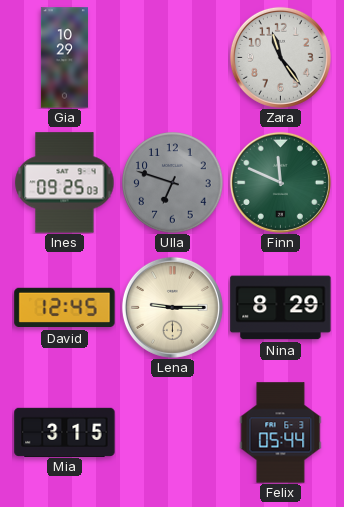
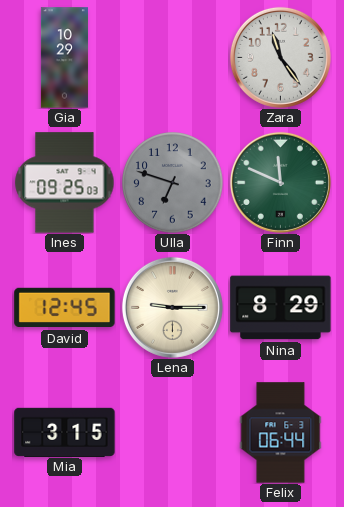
Felix: 05:44 -> 06:44 (281, 433)
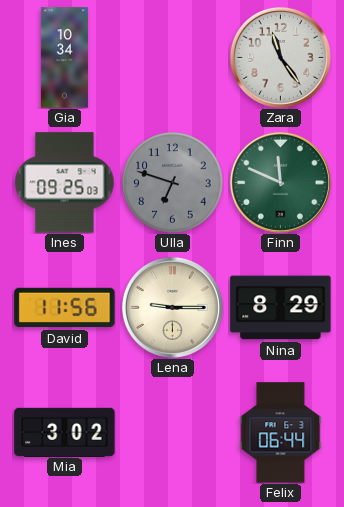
Gia: 10:29 -> 10:34 (64, 58)
David: 12:45 -> 11:56 (65, 308)
Mia: 3:15 -> 3:02 (65, 432)
